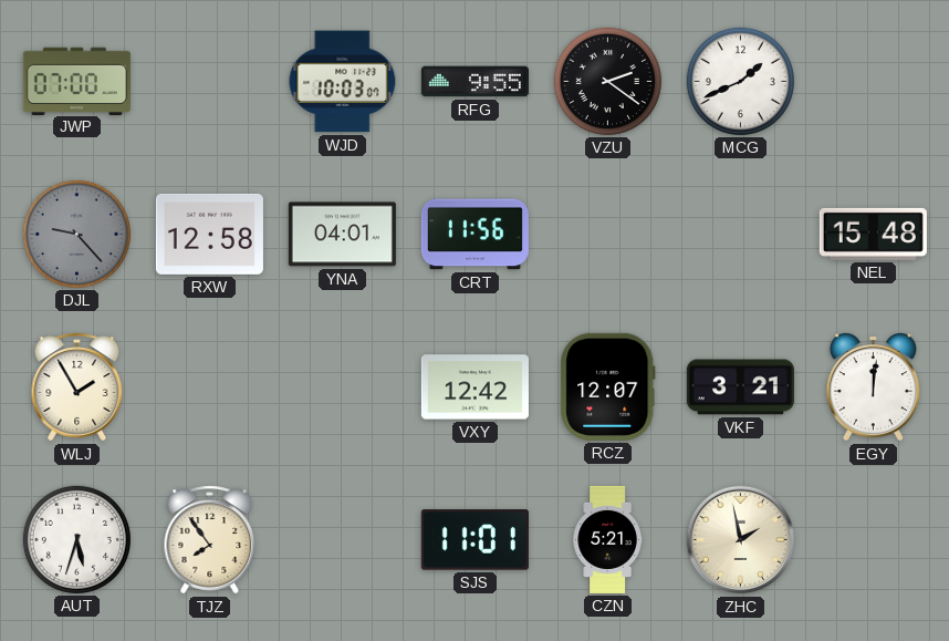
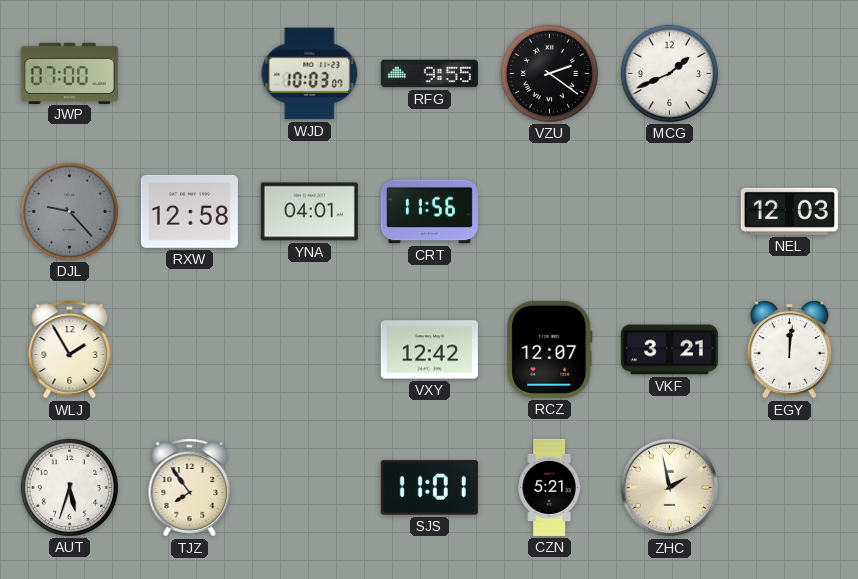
NEL: 15:48 -> 12:03 (789, 211)
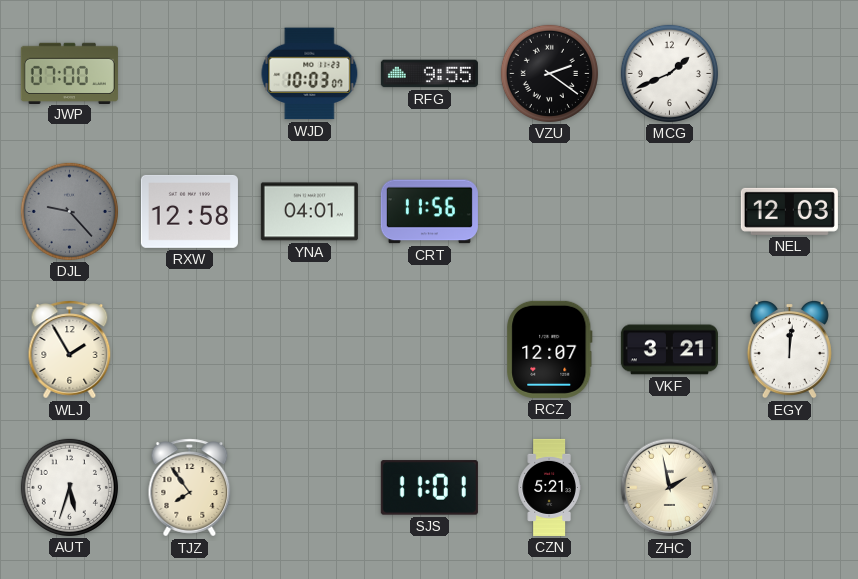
VXY: 12:42 -> none (429, 350)
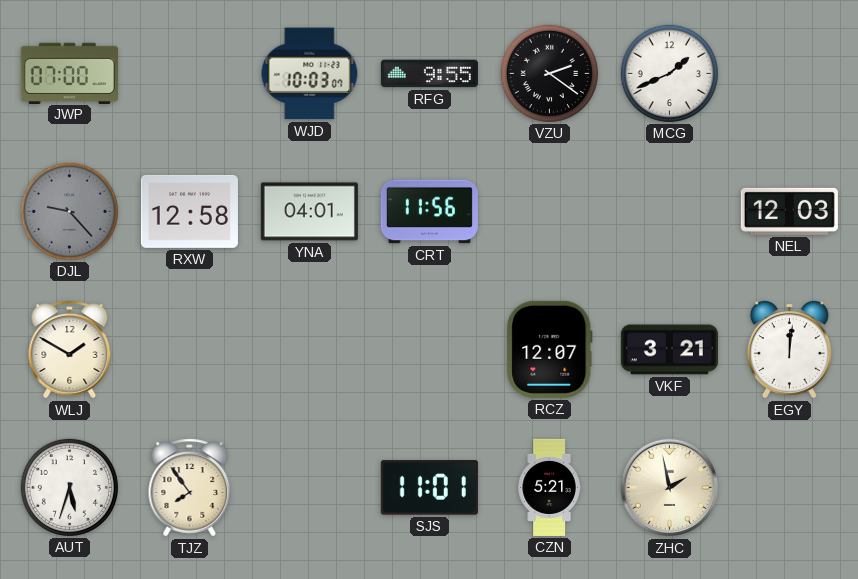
WLJ: 1:55 -> 1:50 (70, 350)
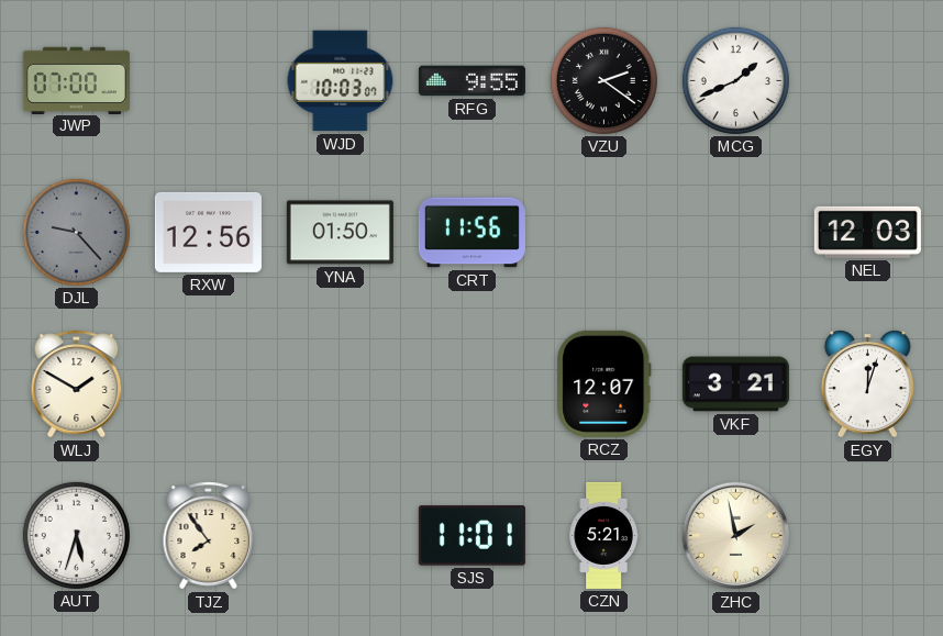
RXW: 12:58 -> 12:56 (208, 232)
YNA: 04:01 -> 01:50 (340, 233)
EGY: 12:01 -> 12:03 (867, 383)
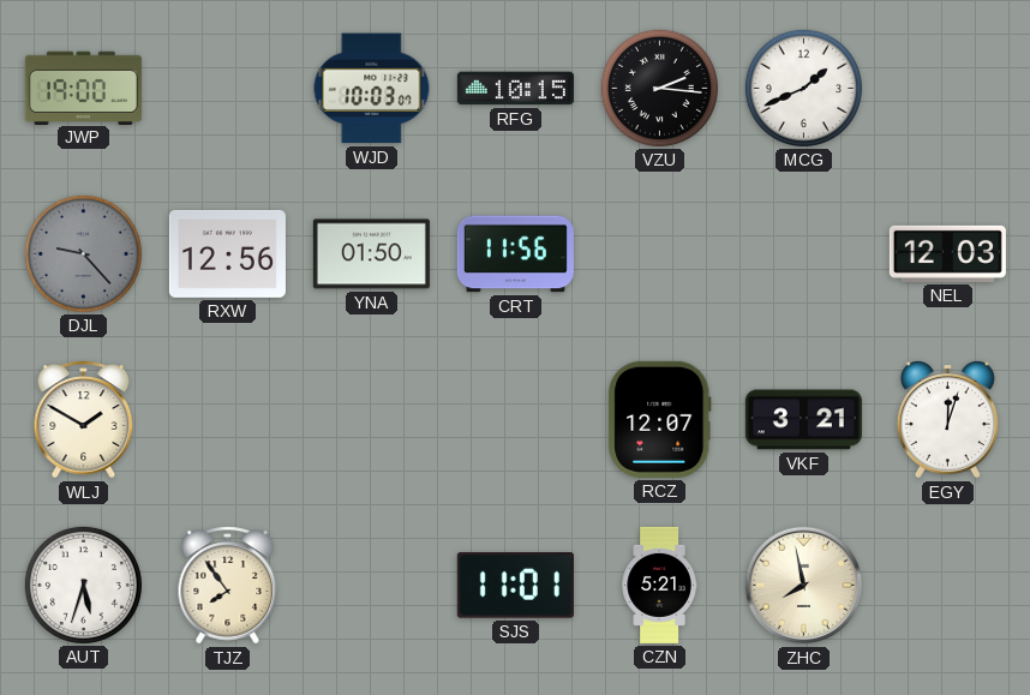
JWP: 07:00 -> 19:00 (83, 88)
RFG: 9:55 -> 10:15 (515, 89)
VZU: 2:21 -> 2:16 (659, 88)
ZHC: 1:58 -> 7:58 (804, 586)
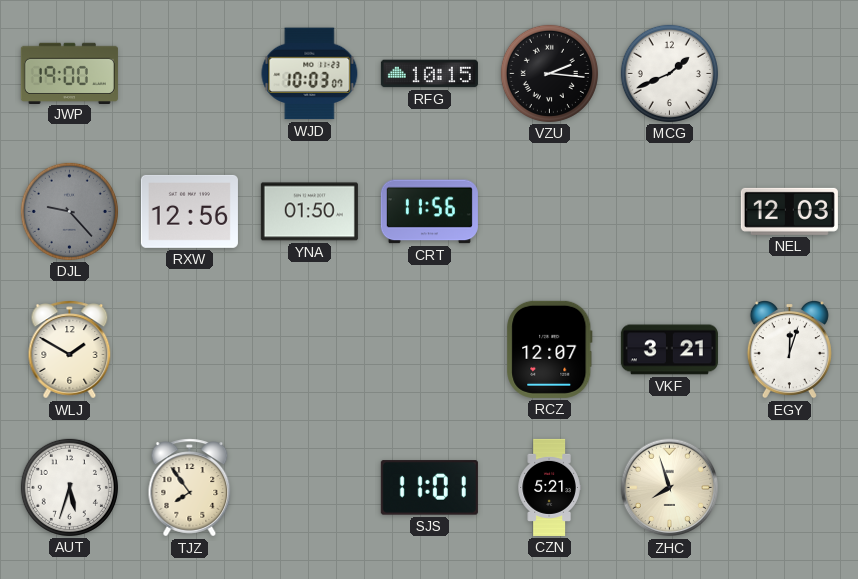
ZHC: 7:58 -> 7:57 (670, 488)
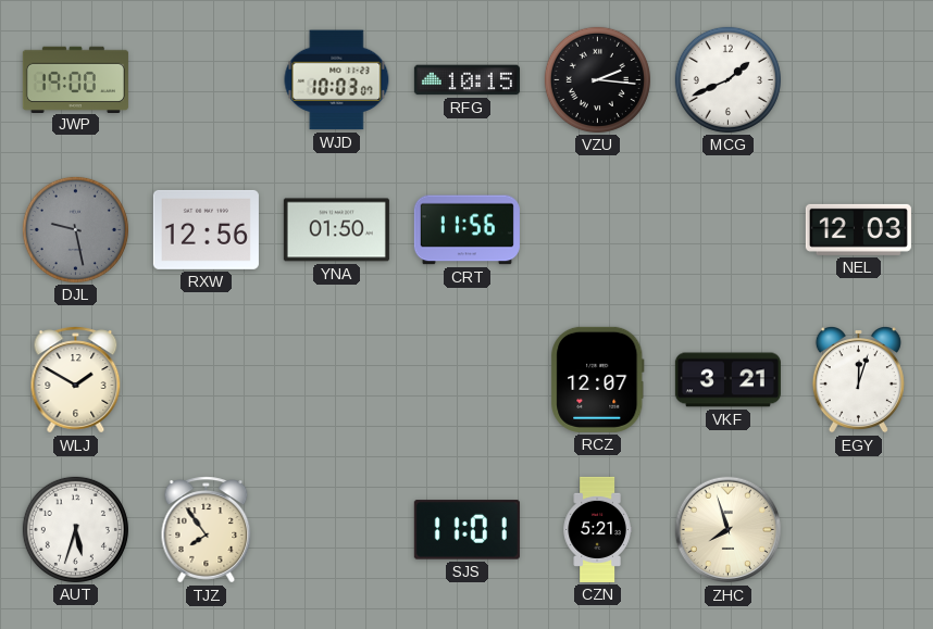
DJL: 9:23 -> 9:28 (75, 229)
